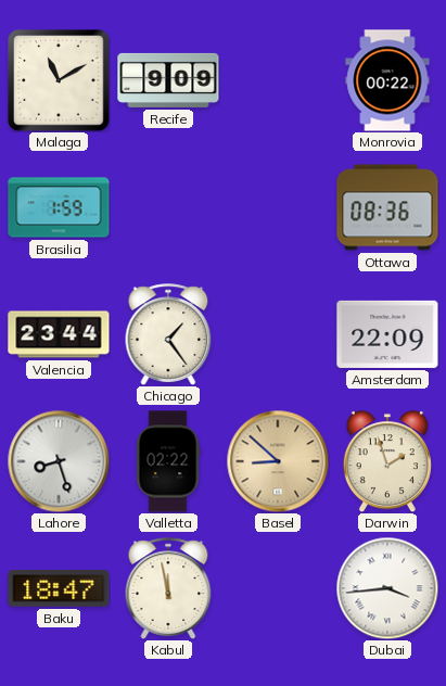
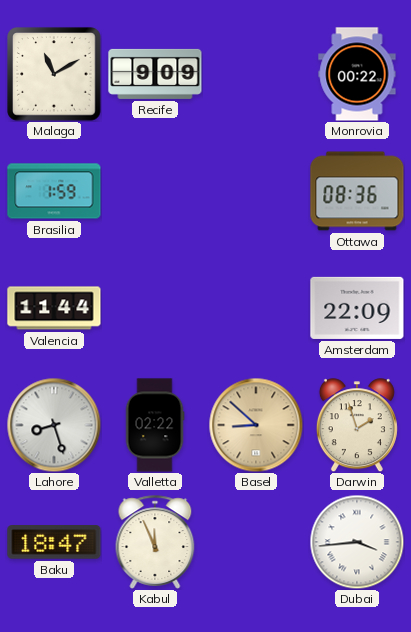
Valencia: 23:44 -> 11:44 (54, 308)
Chicago: 1:24 -> none (168, 334)
Kabul: 11:58 -> 11:56 (155, 542)
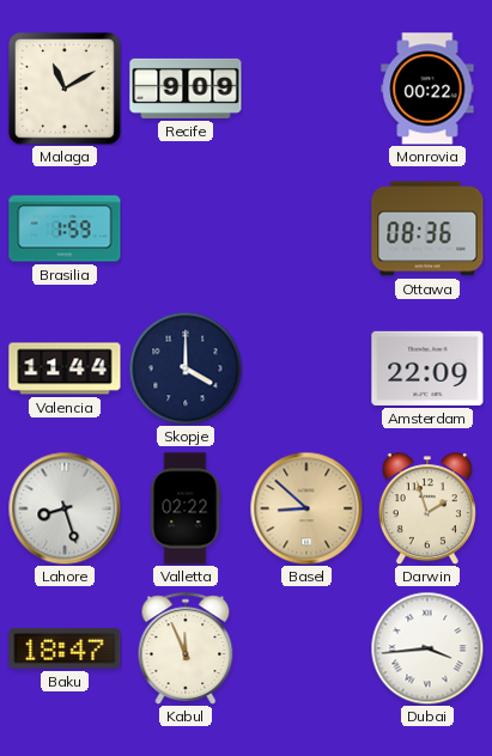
Skopje: none -> 4:00 (186, 368)
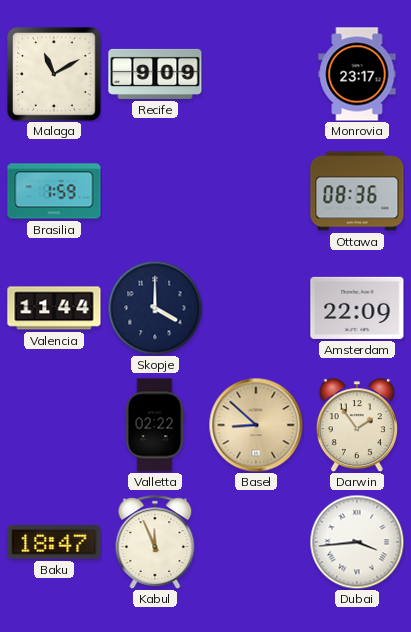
Monrovia: 00:22 -> 23:17 (357, 74)
Lahore: 8:27 -> none (65, 508)
Darwin: 1:57 -> 1:54 (357, 425)
